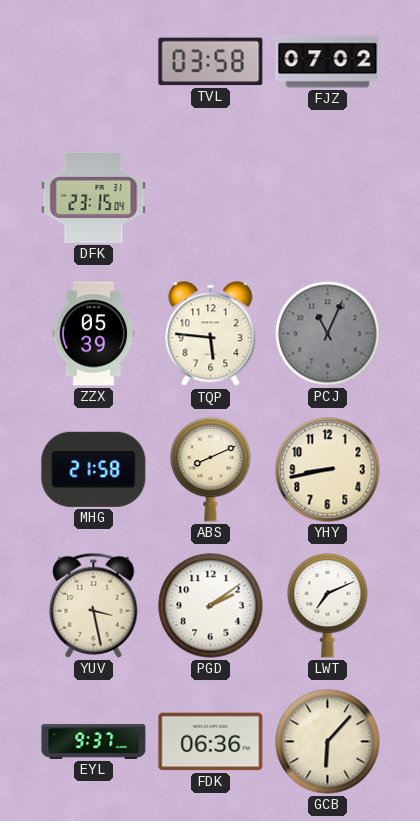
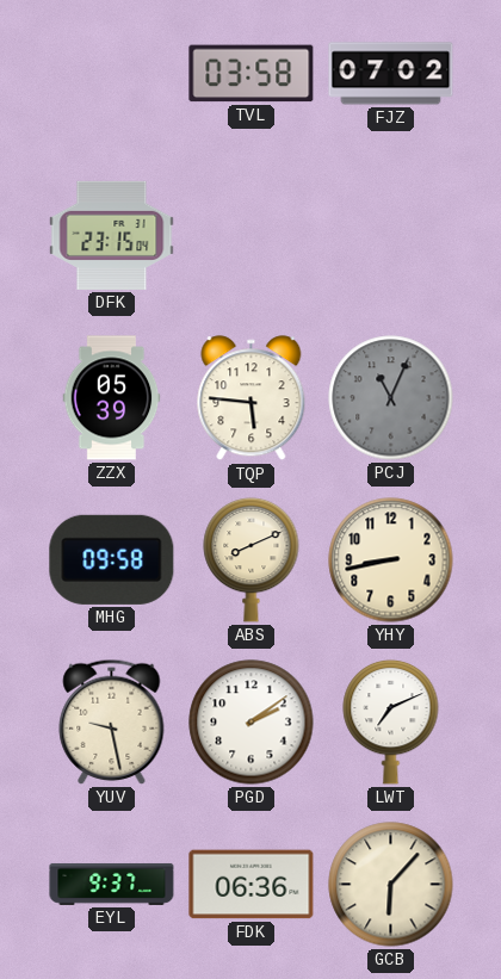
MHG: 21:58 -> 09:58 (112, 559)
YUV: 3:28 -> 9:28 (112, 721)
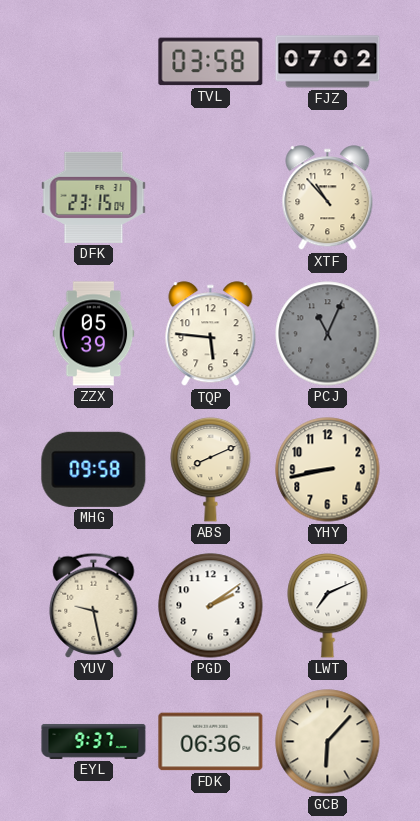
XTF: none -> 10:53 (328, 198)
